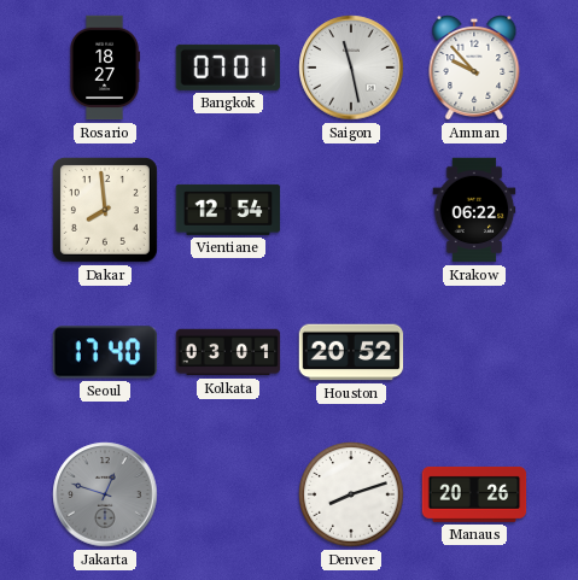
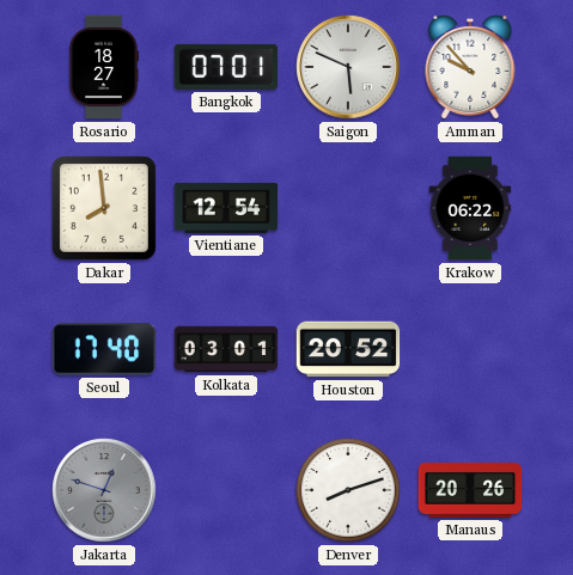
Saigon: 11:28 -> 5:49 (348, 67)
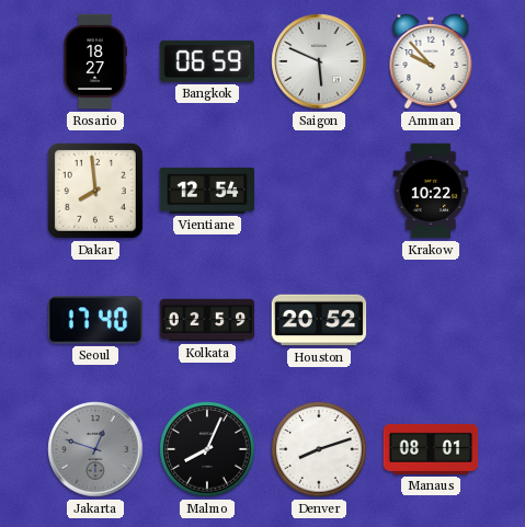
Bangkok: 07:01 -> 06:59 (206, 61)
Krakow: 06:22 -> 10:22 (431, 191)
Kolkata: 03:01 -> 02:59 (207, 320)
Malmo: none -> 8:04 (207, 449)
Manaus: 20:26 -> 08:01 (431, 449)
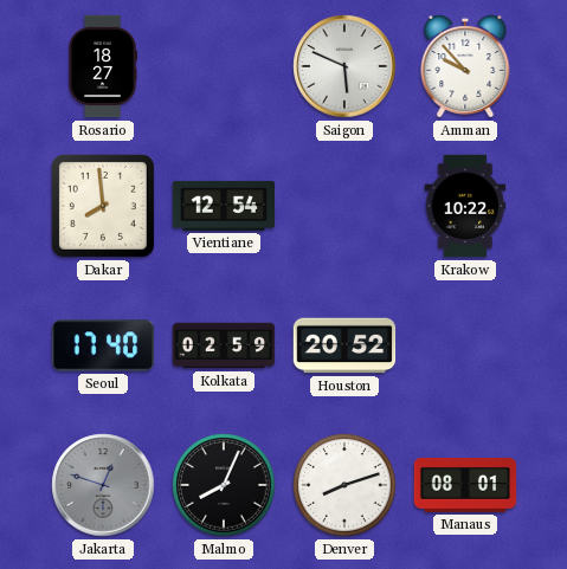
Bangkok: 06:59 -> none (206, 61)
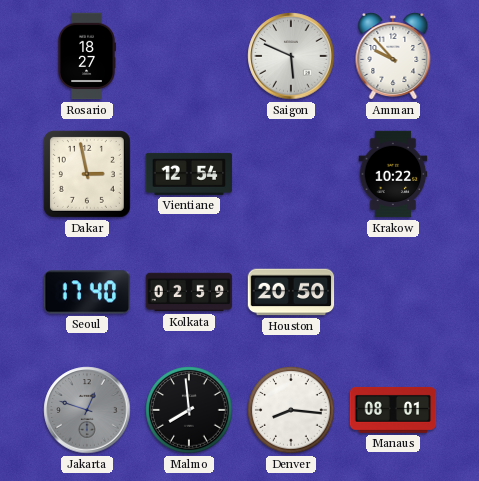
Dakar: 7:59 -> 2:58 (87, 174)
Houston: 20:52 -> 20:50 (291, 292)
Malmo: 8:04 -> 7:59 (189, 410)
Denver: 8:12 -> 8:16 (291, 410)
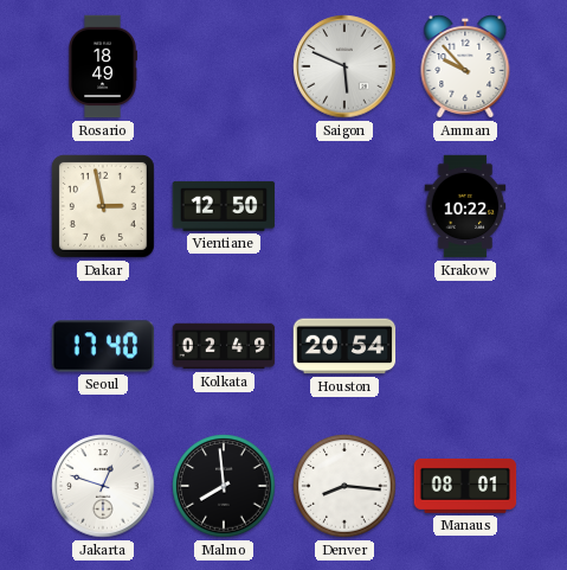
Rosario: 18:27 -> 18:49 (103, 66)
Vientiane: 12:54 -> 12:50 (224, 206)
Kolkata: 02:59 -> 02:49 (224, 346)
Houston: 20:50 -> 20:54 (344, 346)
Jakarta dial: grey -> white (103, 486)
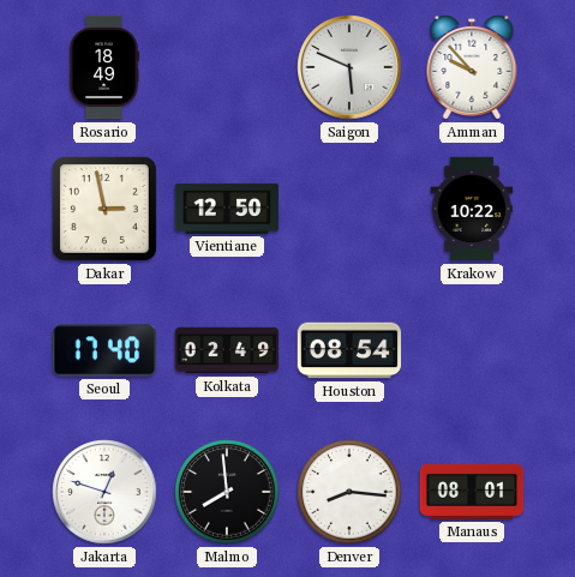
Houston: 20:54 -> 08:54 (349, 350)
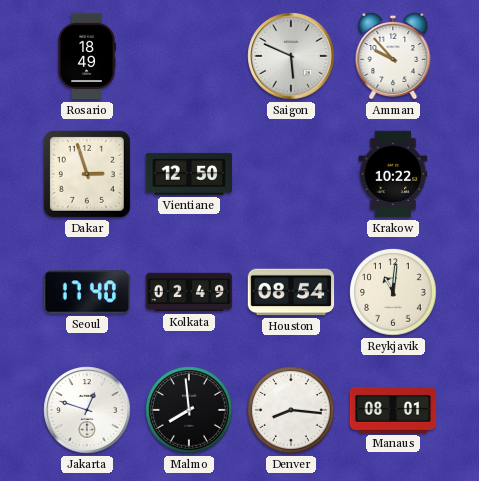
Dakar: 2:58 -> 2:57 (87, 174)
Reykjavik: none -> 11:01 (393, 292)
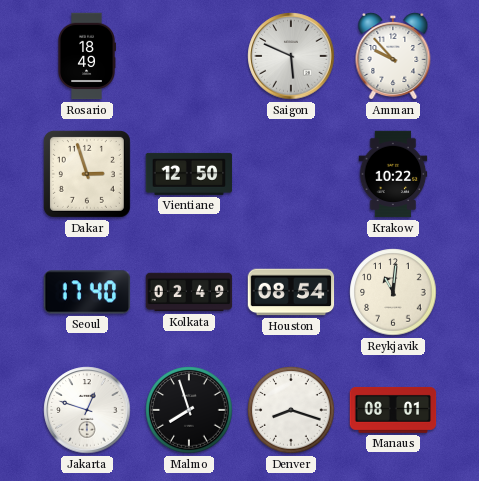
Malmo: 7:59 -> 7:57 (189, 410)
Denver: 8:16 -> 8:18 (291, 410)
